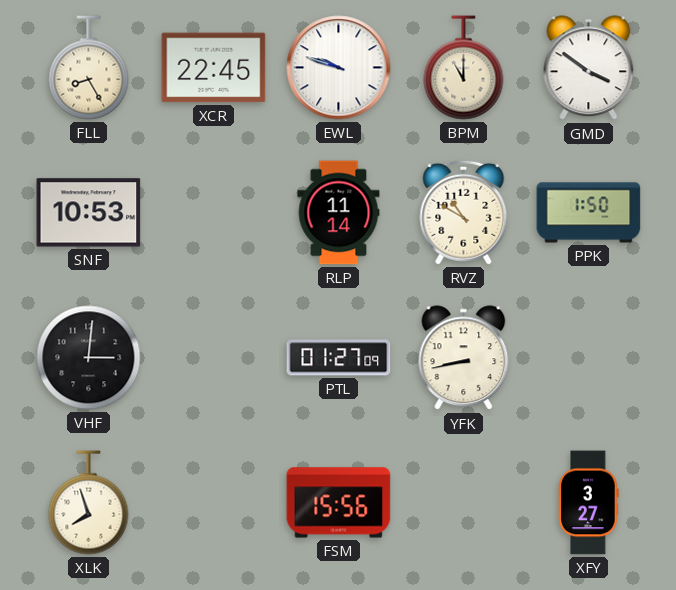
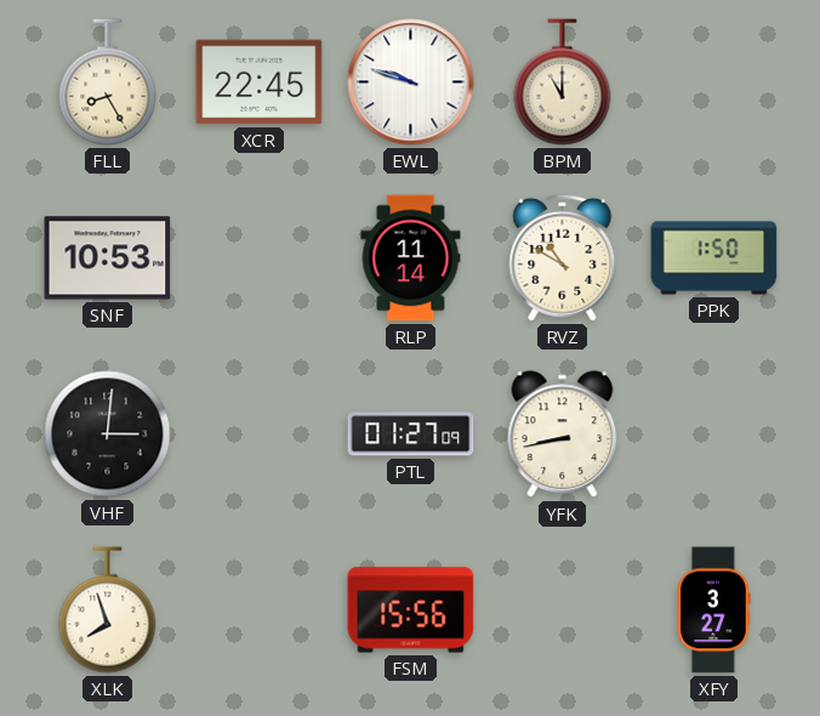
GMD: 3:51 -> none (589, 68)
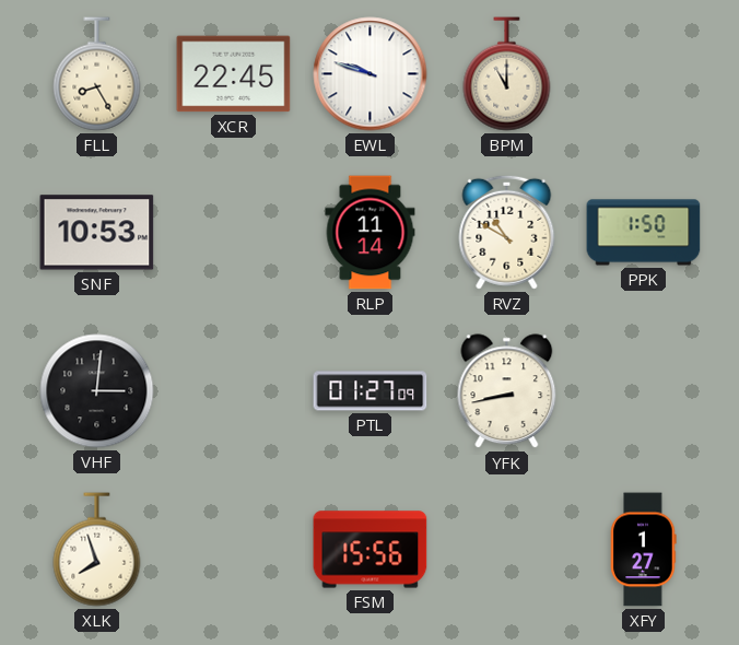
XFY: 3:27 -> 1:27 (644, 550)
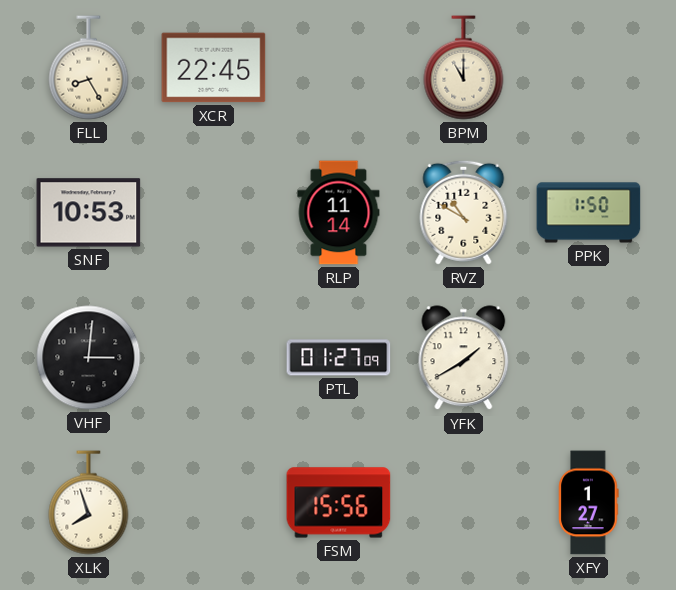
EWL: 9:48 -> none (371, 74)
YFK: 8:43 -> 1:40 (464, 358)
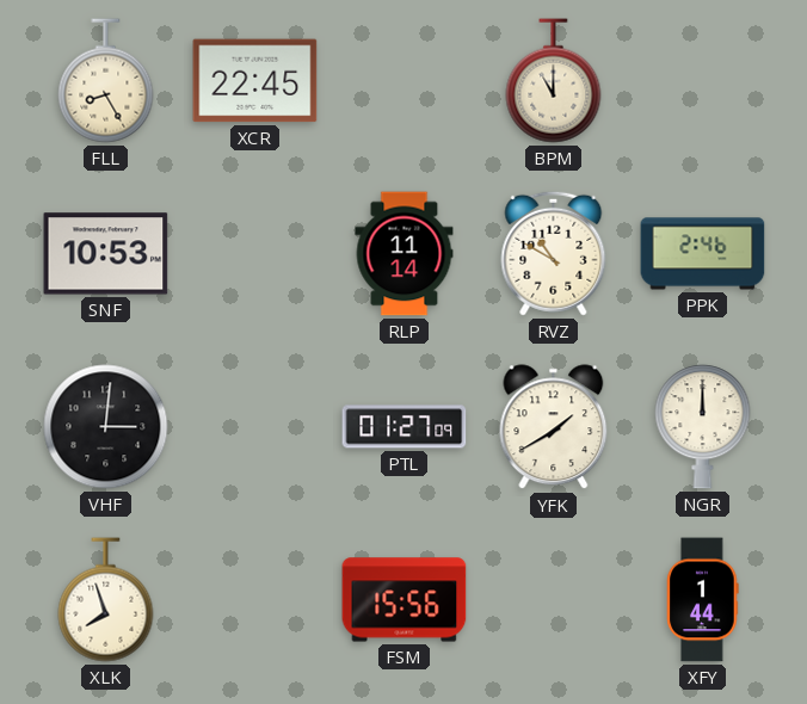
PPK: 1:50 -> 2:46 (703, 254)
NGR: none -> 12:00 (703, 427)
XFY: 1:27 -> 1:44 (703, 600)
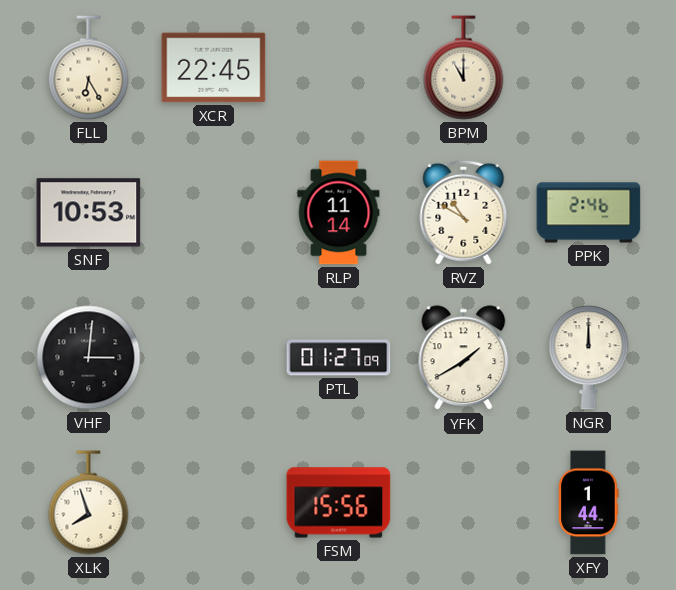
FLL: 8:25 -> 6:25 (89, 68)
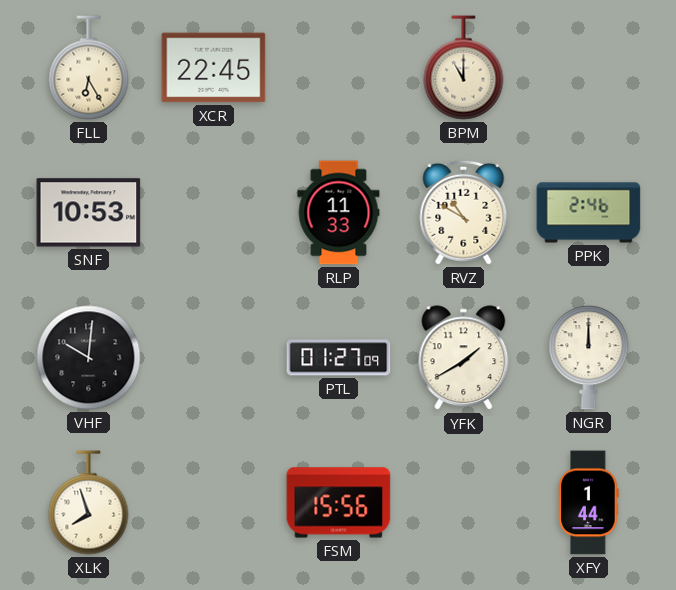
RLP: 11:14 -> 11:33 (339, 213)
VHF: 3:01 -> 10:01 (89, 358)
